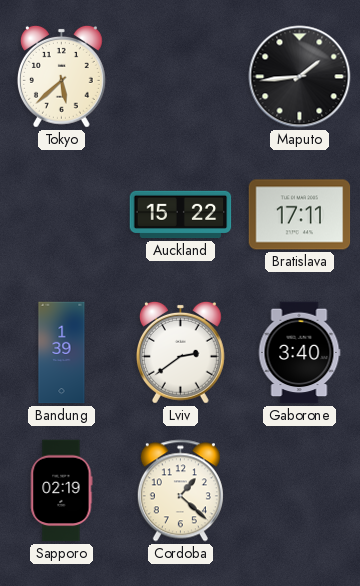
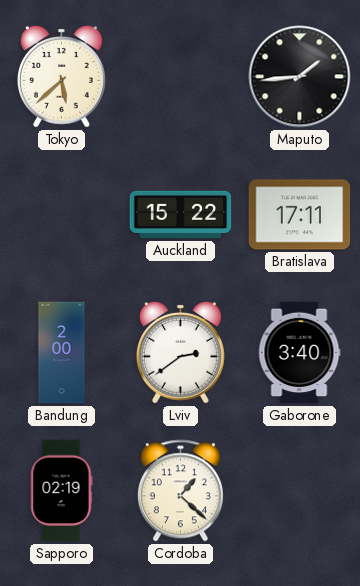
Bandung: 1:39 -> 2:00 (62, 353)
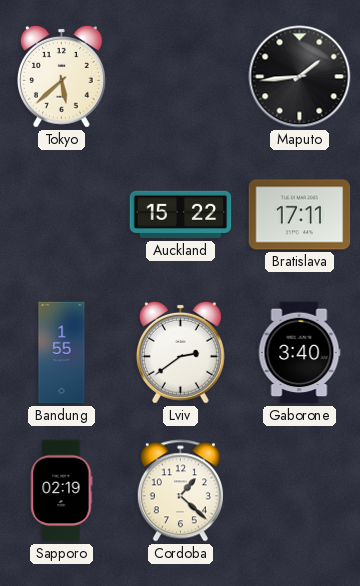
Bandung: 2:00 -> 1:55 (62, 353)
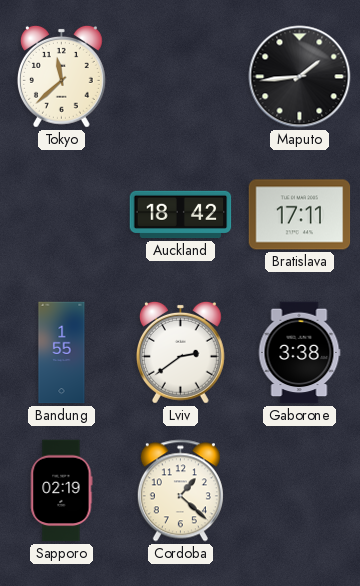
Tokyo: 5:38 -> 11:38 (61, 76)
Auckland: 15:22 -> 18:42 (181, 215)
Gaborone: 3:40 -> 3:38 (299, 353)
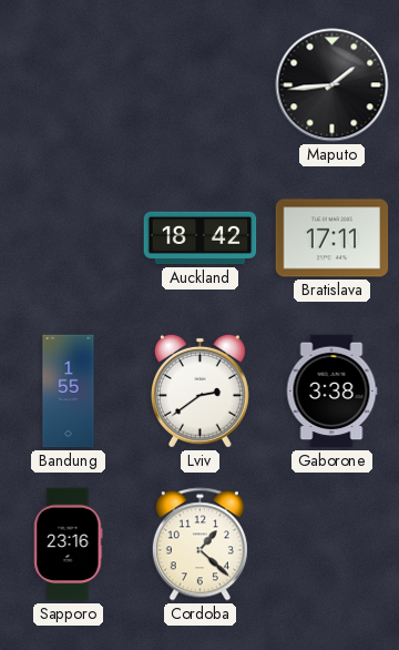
Tokyo: 11:38 -> none (61, 76)
Sapporo: 02:19 -> 23:16 (69, 545)
